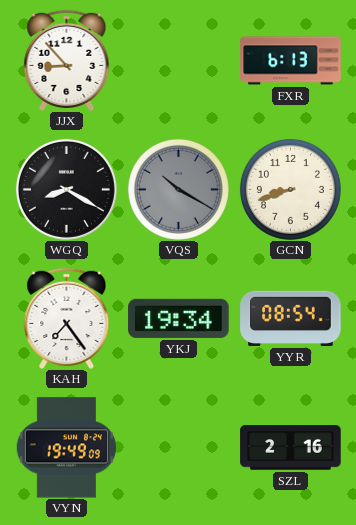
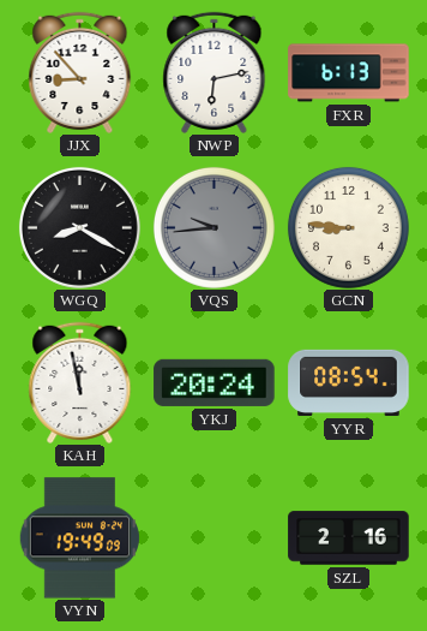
NWP: none -> 6:13 (215, 72)
VQS: 10:20 -> 9:44 (213, 227)
GCN: 8:42 -> 8:46 (348, 227)
KAH: 7:24 -> 11:58 (80, 382)
YKJ: 19:34 -> 20:24 (215, 382)
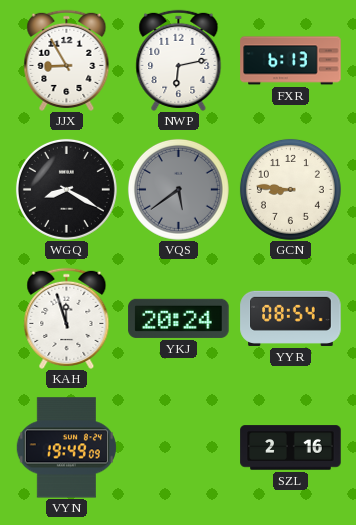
JJX: 8:53 -> 8:55 (67, 60)
VQS: 9:44 -> 5:39 (178, 189)
KAH: 11:58 -> 11:57 (67, 318)
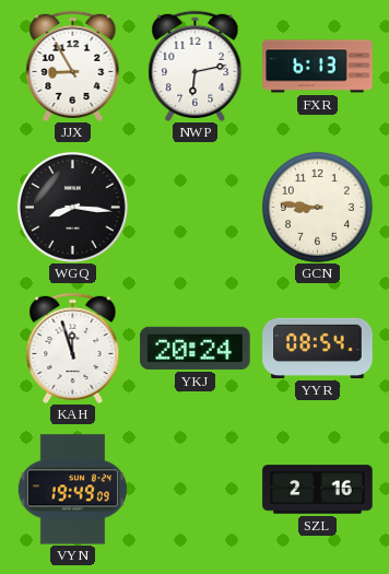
WGQ: 8:20 -> 8:16 (72, 207)
VQS: 5:39 -> none (178, 189)
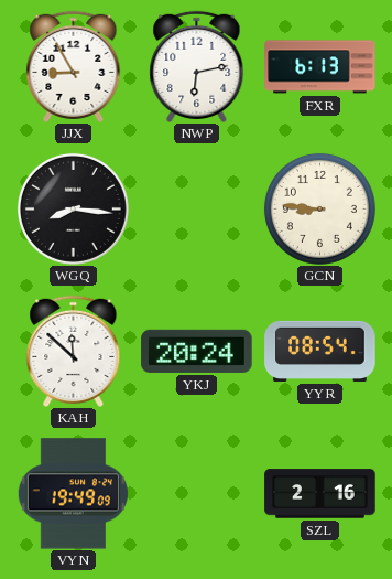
KAH: 11:57 -> 11:52 (74, 351)
